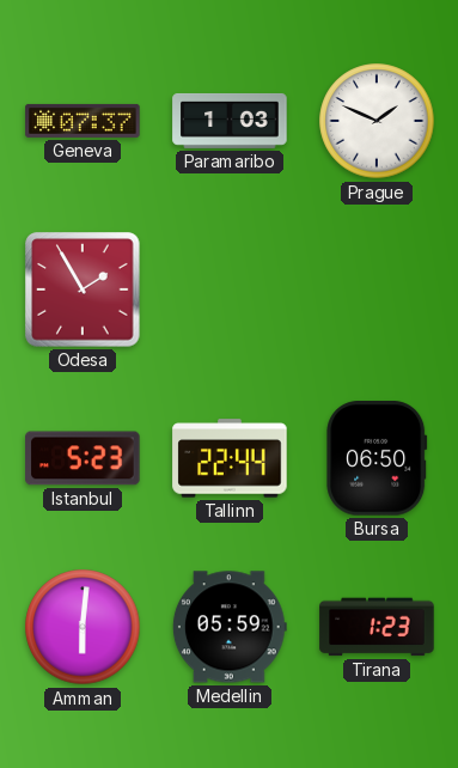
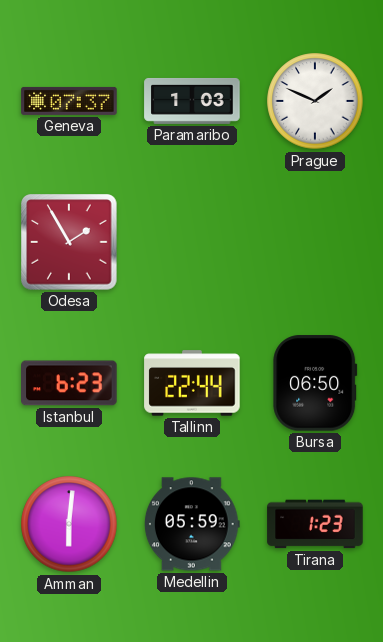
Istanbul: 5:23 -> 6:23 (69, 383)
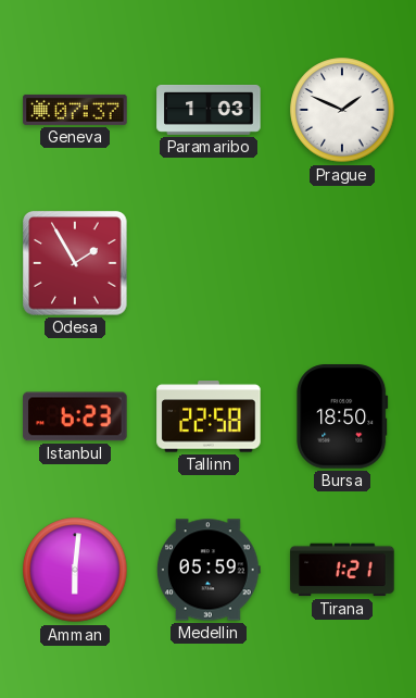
Tallinn: 22:44 -> 22:58 (209, 416)
Bursa: 06:50 -> 18:50 (342, 416)
Tirana: 1:23 -> 1:21 (342, 570)
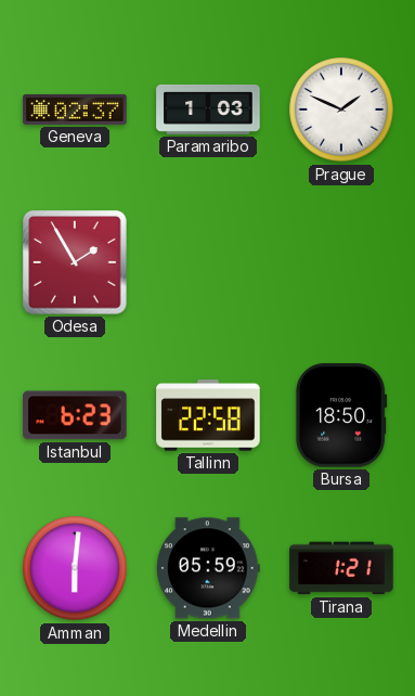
Geneva: 07:37 -> 02:37 (75, 109)
